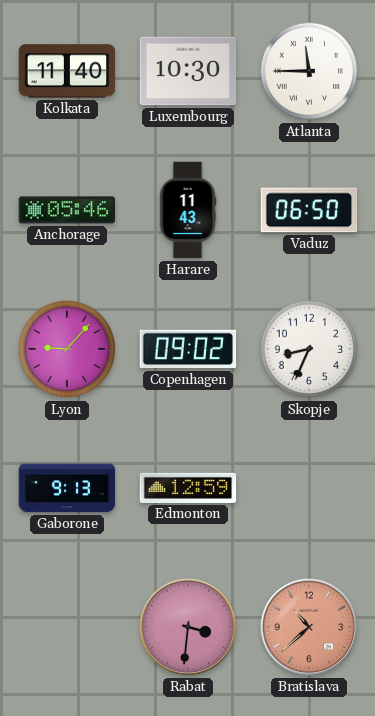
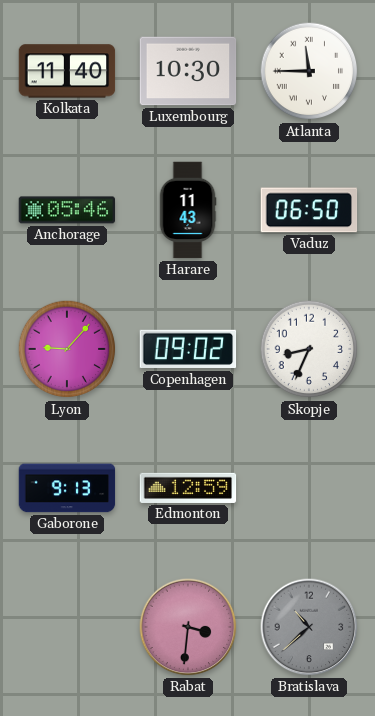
Bratislava dial: salmon -> grey (309, 627)
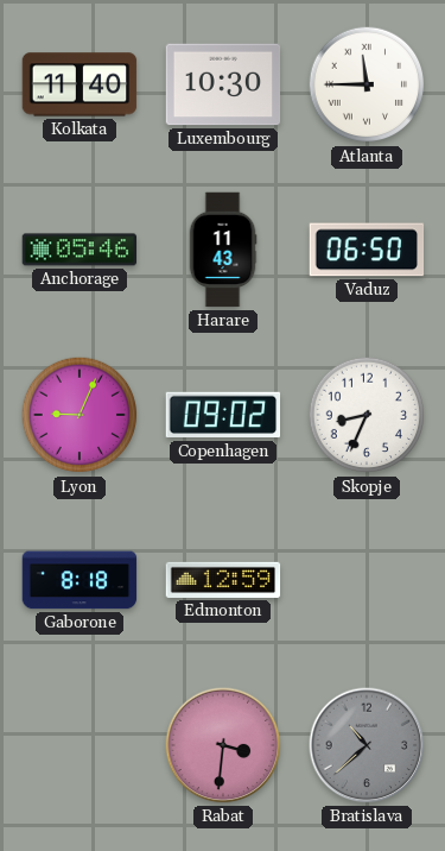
Lyon: 9:07 -> 9:04 (80, 415)
Gaborone: 9:13 -> 8:18 (80, 580)
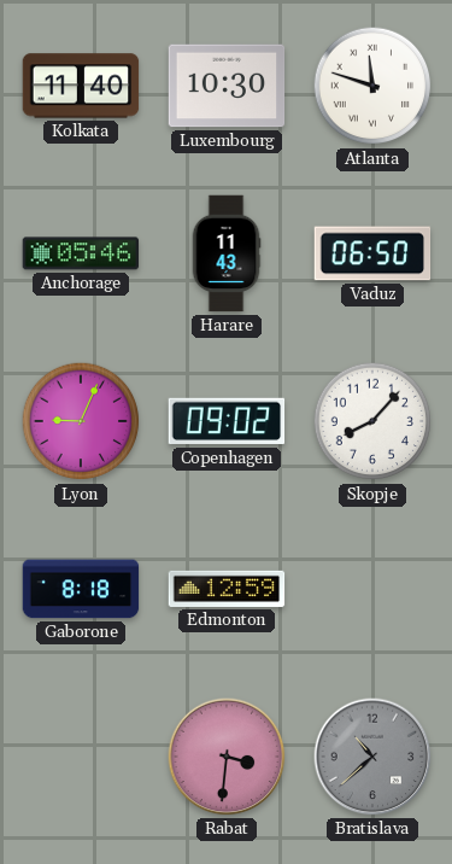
Atlanta: 11:45 -> 11:48 (372, 86)
Skopje: 8:34 -> 8:07 (372, 421)
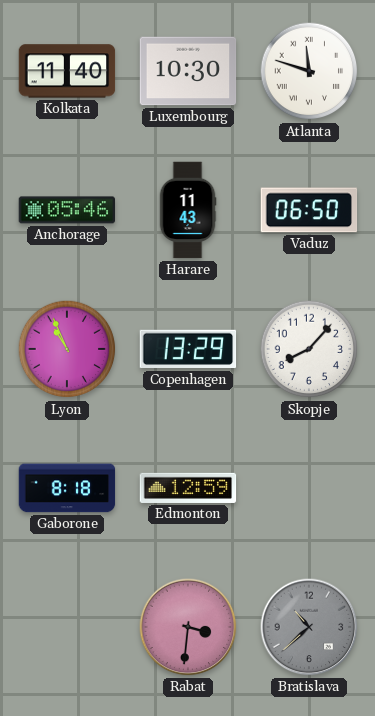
Lyon: 9:04 -> 10:56 (67, 349)
Copenhagen: 09:02 -> 13:29 (188, 349)
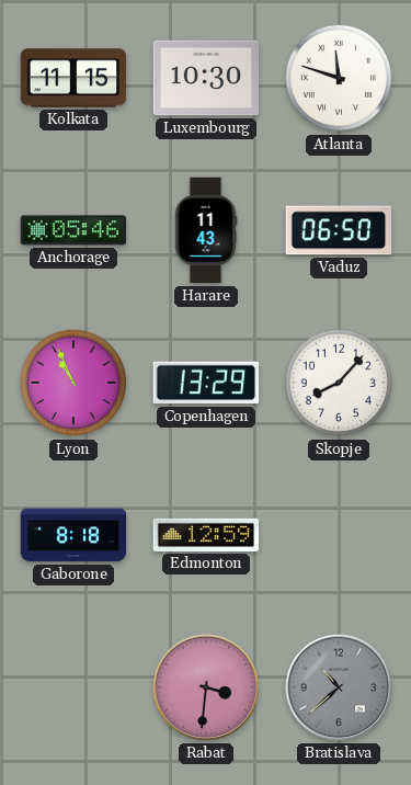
Kolkata: 11:40 -> 11:15 (73, 78)
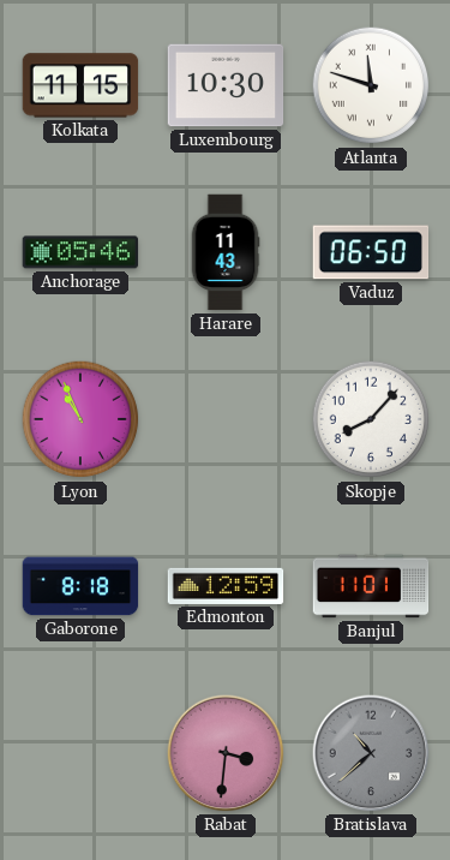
Copenhagen: 13:29 -> none (206, 383)
Banjul: none -> 11:01 (371, 586)
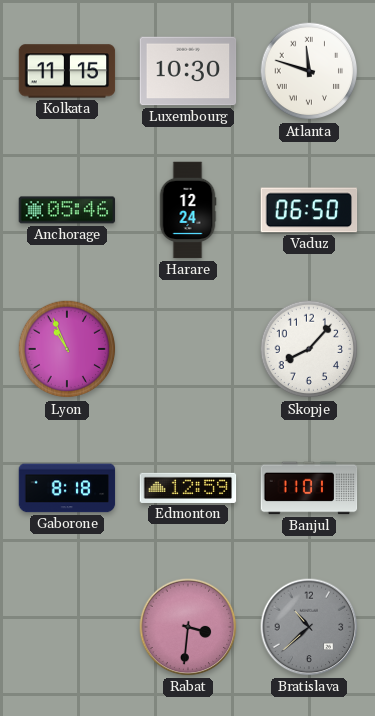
Harare: 11:43 -> 12:24 (188, 210)
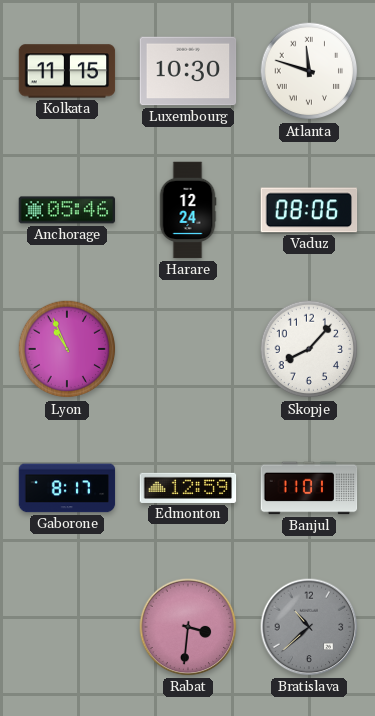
Vaduz: 06:50 -> 08:06 (309, 210)
Gaborone: 8:18 -> 8:17 (67, 488)
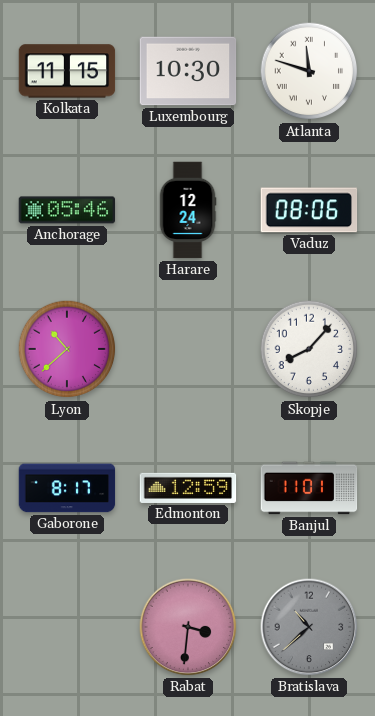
Lyon: 10:56 -> 10:38 (67, 349)
